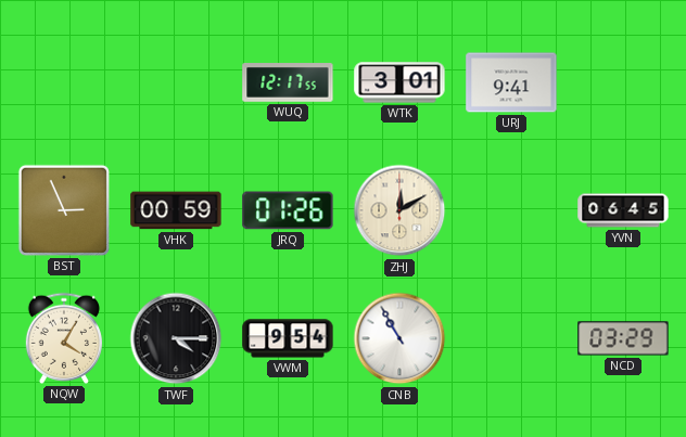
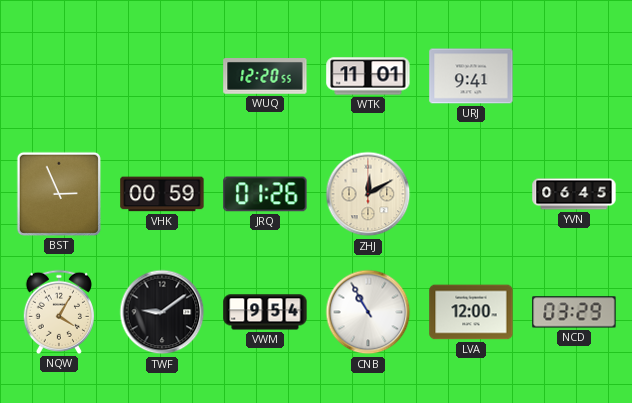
WUQ: 12:17 -> 12:20 (265, 77)
WTK: 3:01 -> 11:01 (368, 76)
TWF: 4:15 -> 9:09 (162, 312)
LVA: none -> 12:00 (471, 312)
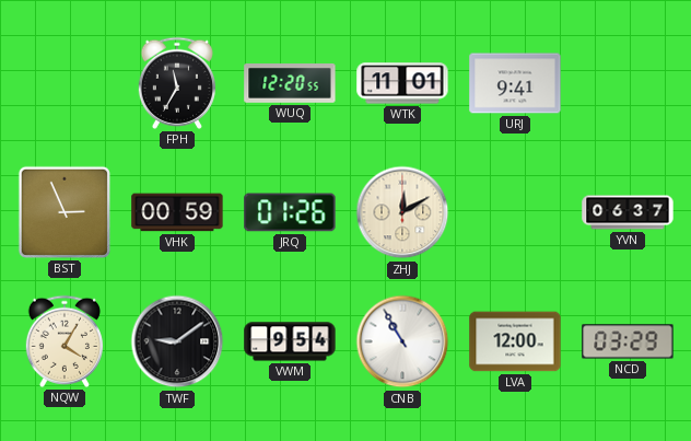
FPH: none -> 11:35 (176, 83)
YVN: 06:45 -> 06:37 (628, 212)
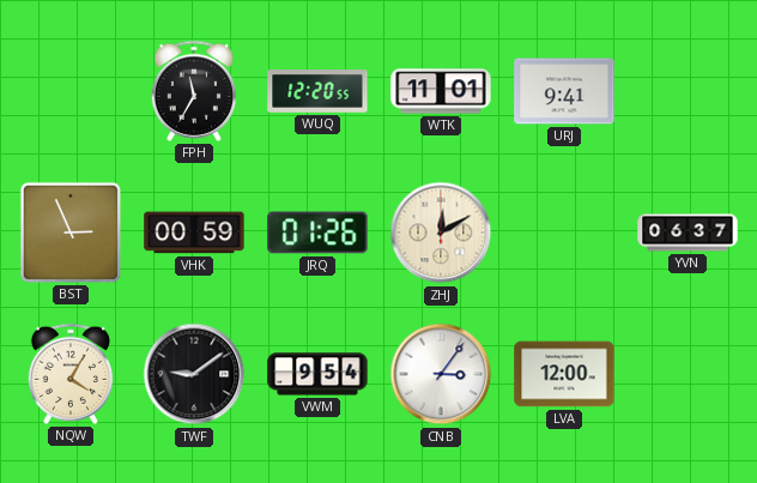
CNB: 10:55 -> 3:06 (441, 374)
NCD: 03:29 -> none (628, 341)
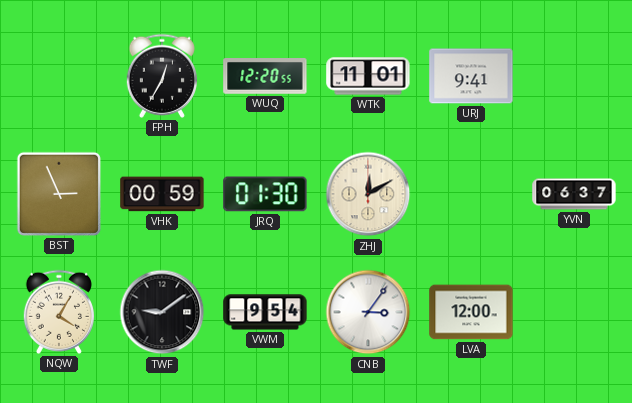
FPH: 11:35 -> 12:35 (161, 76)
JRQ: 01:26 -> 01:30 (265, 194)
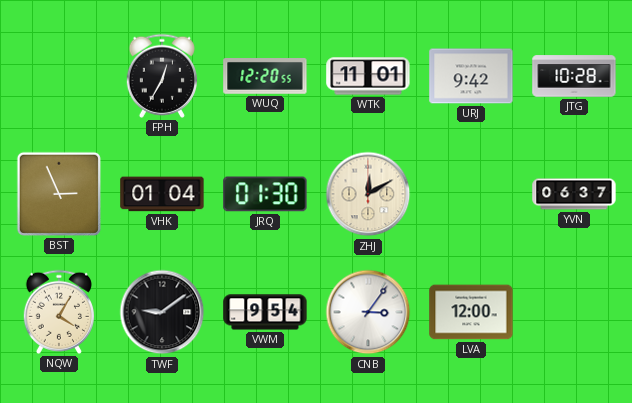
URJ: 9:41 -> 9:42 (471, 76)
JTG: none -> 10:28 (574, 76)
VHK: 00:59 -> 01:04 (162, 194)
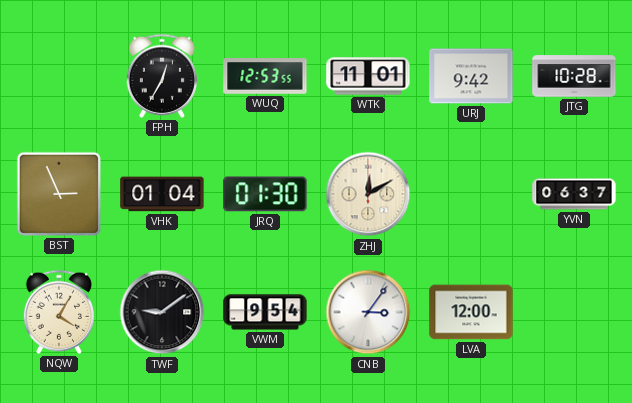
WUQ: 12:20 -> 12:53 (265, 77)
